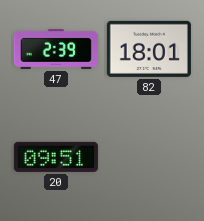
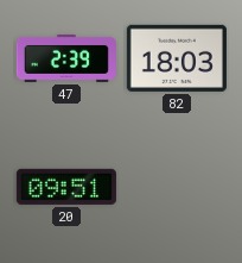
82: 18:01 -> 18:03 (177, 58)
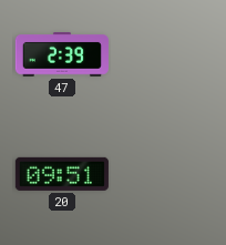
82: 18:03 -> none (177, 58)
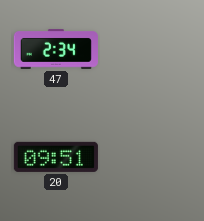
47: 2:39 -> 2:34 (56, 49)
